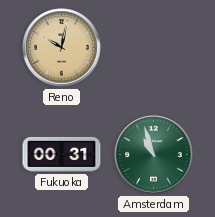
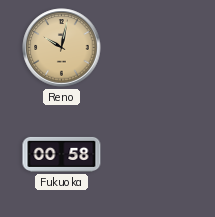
Fukuoka: 00:31 -> 00:58 (62, 154)
Amsterdam: 10:57 -> none (154, 155)
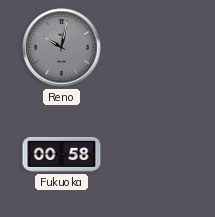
Reno dial: champagne -> grey (62, 48)
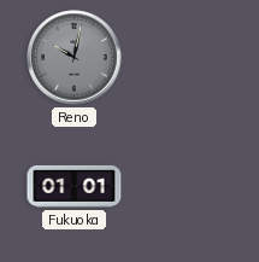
Fukuoka: 00:58 -> 01:01 (75, 186)
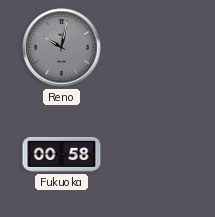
Fukuoka: 01:01 -> 00:58 (62, 154)
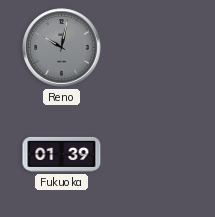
Fukuoka: 00:58 -> 01:39 (62, 154)
